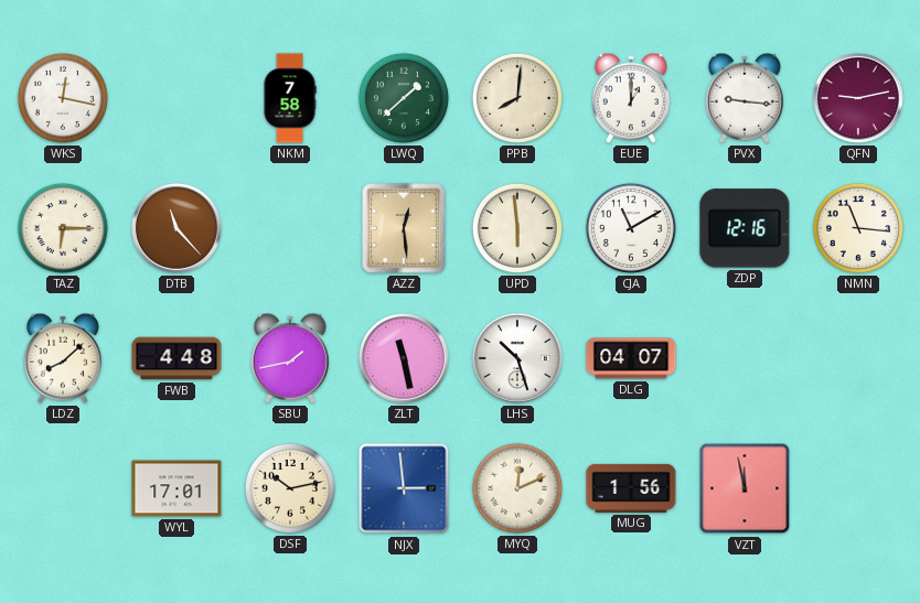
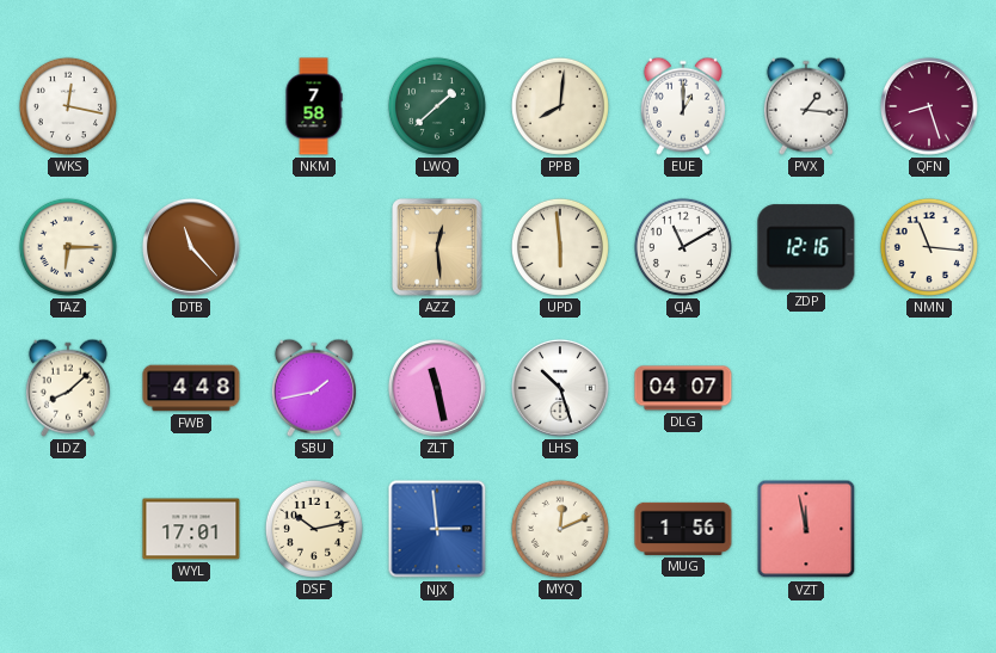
PVX: 9:16 -> 1:16 (806, 106)
QFN: 9:13 -> 8:27 (929, 106)
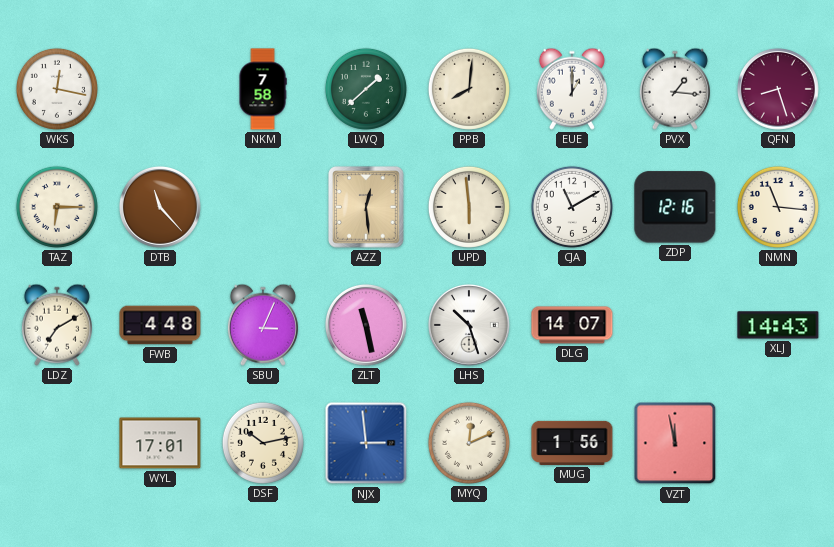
LDZ: 8:08 -> 7:10 (57, 325)
SBU: 1:43 -> 3:04 (263, 325)
DLG: 04:07 -> 14:07 (572, 325)
XLJ: none -> 14:43 (778, 325)
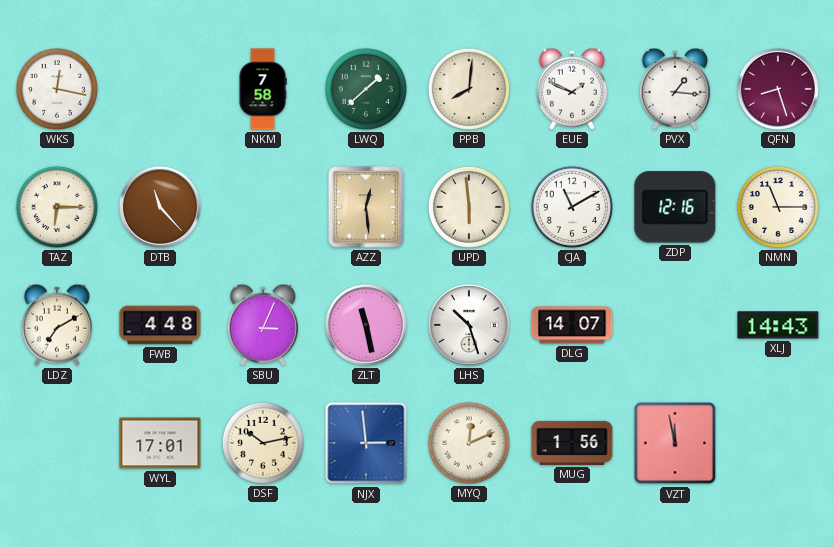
EUE: 1:00 -> 1:49 (572, 89)
NMN: 11:16 -> 11:15 (778, 207)
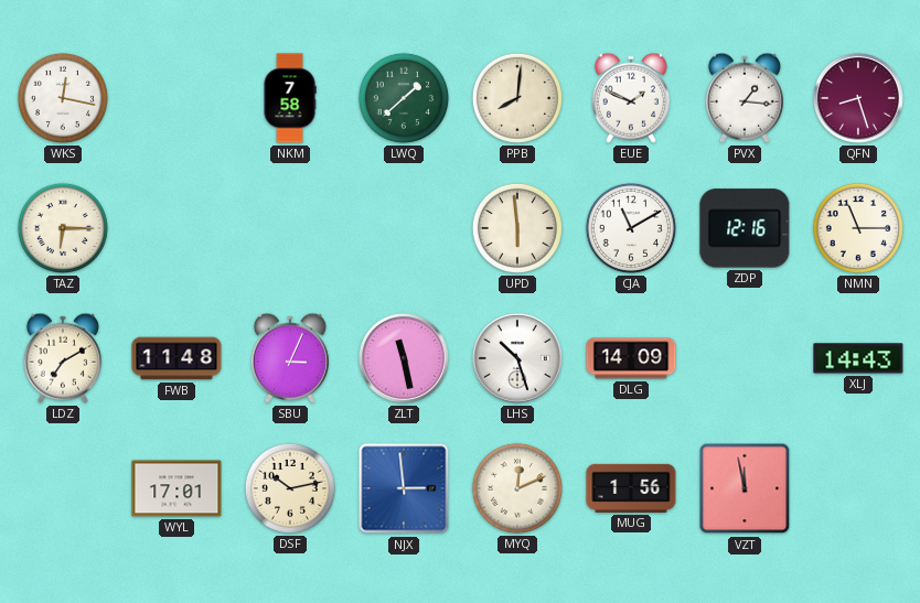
DTB: 11:23 -> none (160, 207)
AZZ: 12:29 -> none (366, 207)
FWB: 4:48 -> 11:48 (176, 358)
DLG: 14:07 -> 14:09 (631, 358)
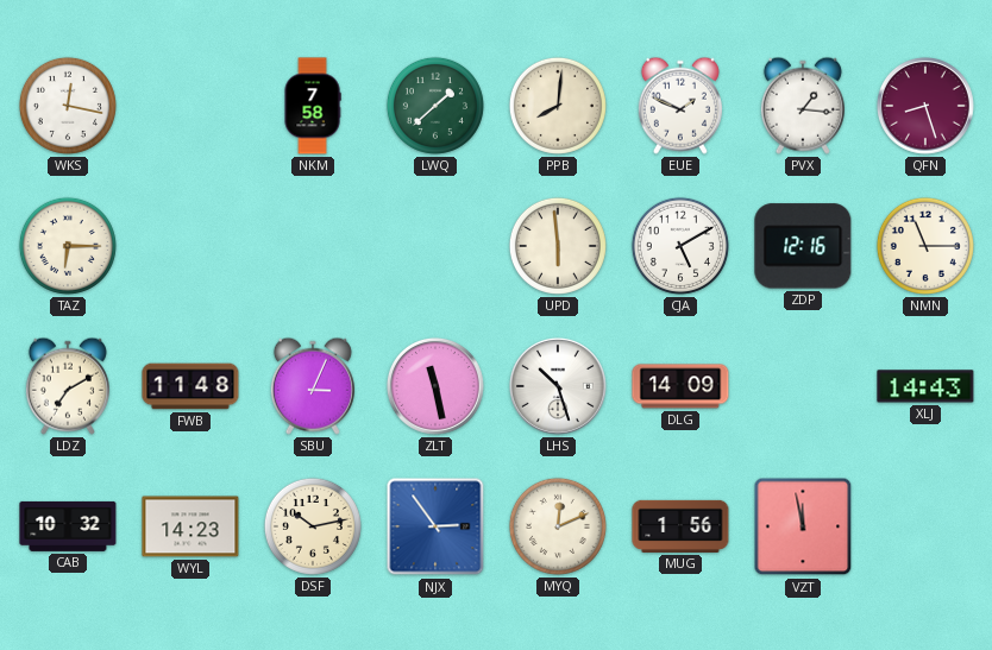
CJA: 11:10 -> 5:10 (680, 246)
CAB: none -> 10:32 (68, 526)
WYL: 17:01 -> 14:23 (190, 526)
NJX: 2:59 -> 2:54 (435, 526)
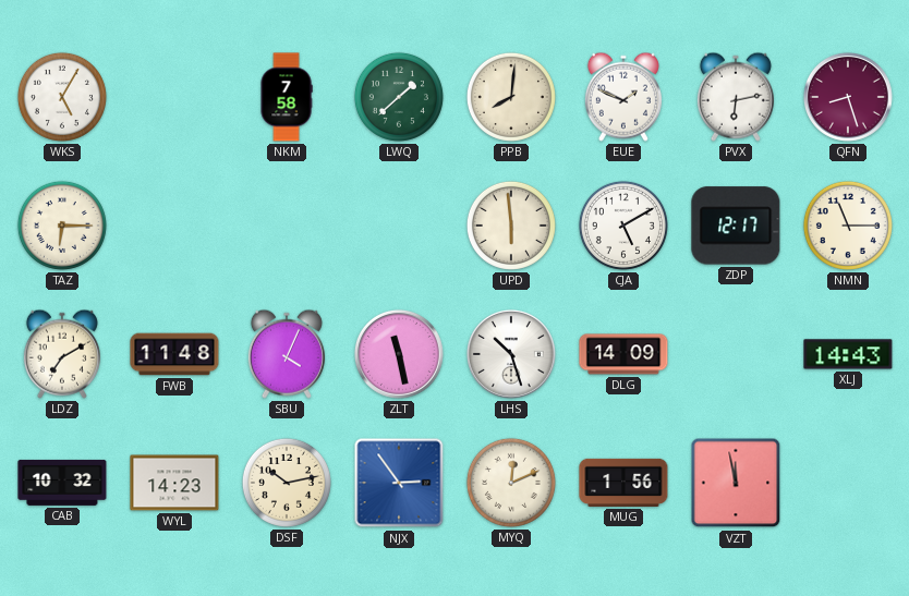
WKS: 12:17 -> 5:05 (62, 97)
PVX: 1:16 -> 6:13 (736, 97)
ZDP: 12:16 -> 12:17 (736, 226)
SBU: 3:04 -> 4:04 (287, 354)
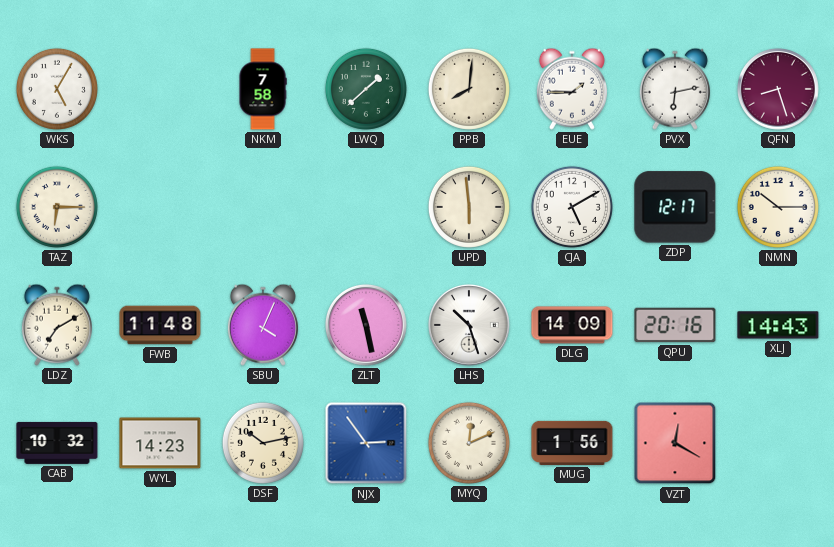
EUE: 1:49 -> 1:45 (572, 89)
NMN: 11:15 -> 10:15 (778, 207)
QPU: none -> 20:16 (675, 325)
VZT: 11:58 -> 12:20 (675, 443)
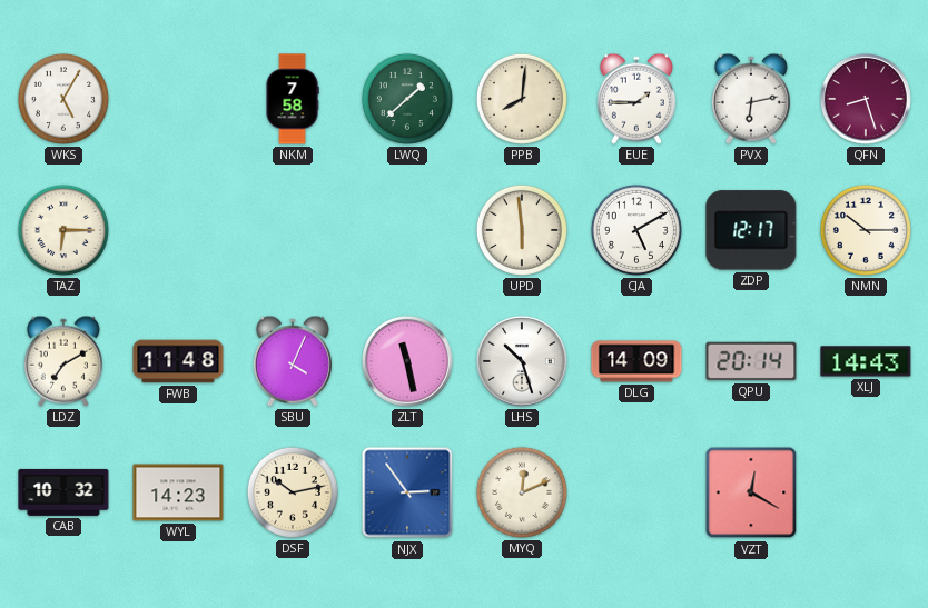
QPU: 20:16 -> 20:14 (751, 361)
MUG: 1:56 -> none (572, 443)
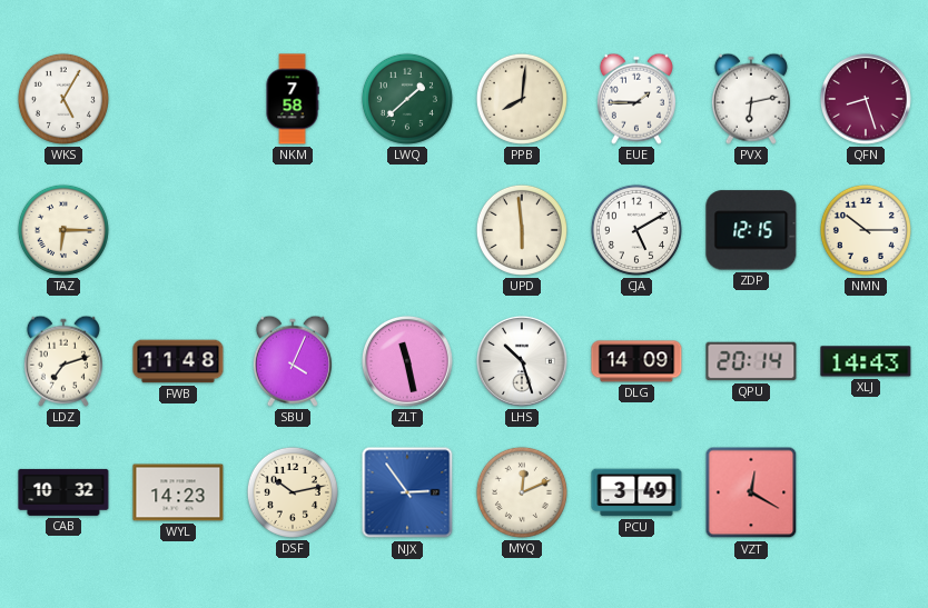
ZDP: 12:17 -> 12:15 (751, 230)
LDZ: 7:10 -> 7:12 (63, 361)
PCU: none -> 3:49 (636, 492)
